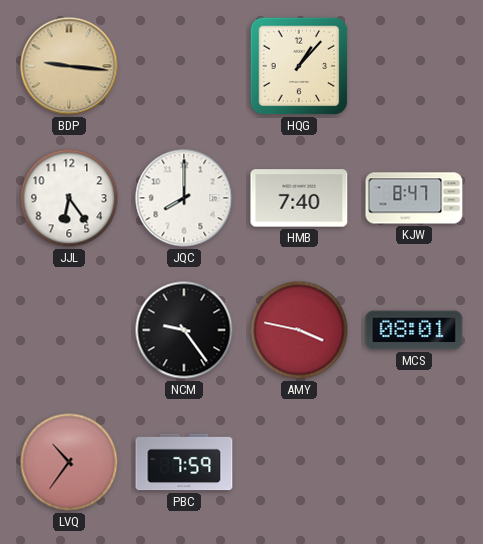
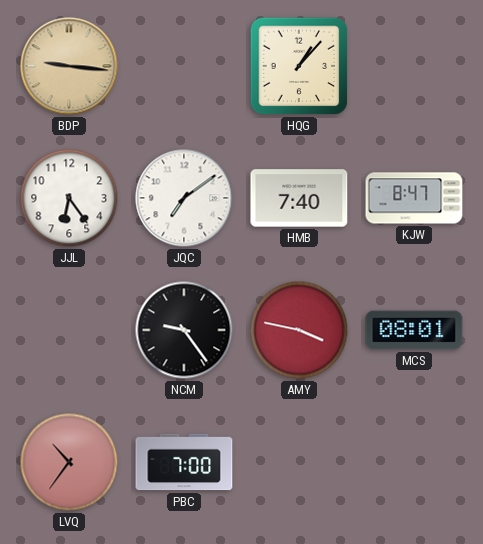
JQC: 8:00 -> 7:09 (184, 198)
PBC: 7:59 -> 7:00 (184, 462)
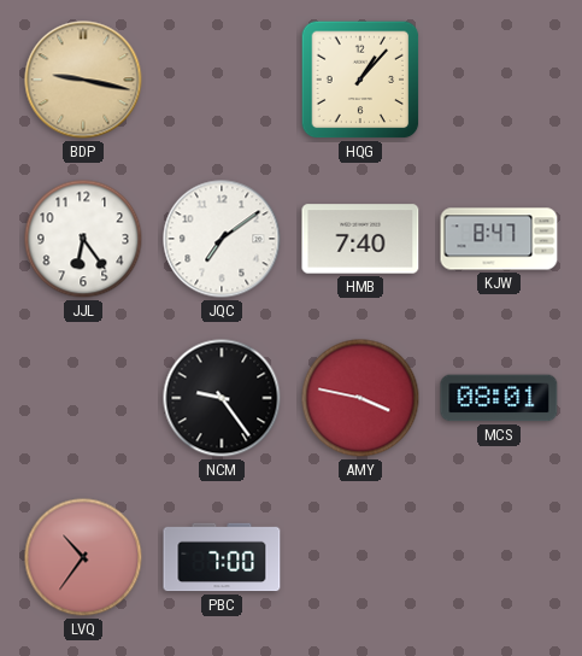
BDP: 9:16 -> 9:17 (83, 80)
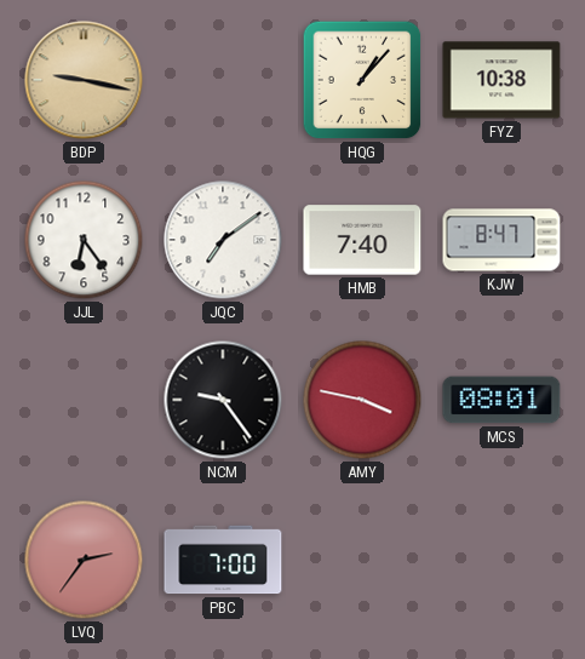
FYZ: none -> 10:38 (501, 80)
LVQ: 10:36 -> 2:36 (84, 560)
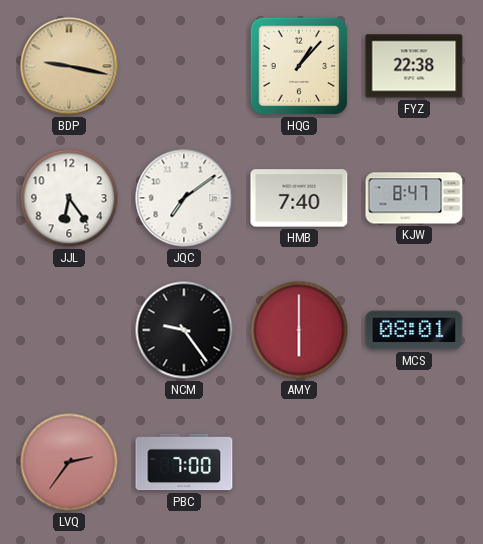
FYZ: 10:38 -> 22:38 (414, 66)
AMY: 3:47 -> 6:00 (299, 330)
